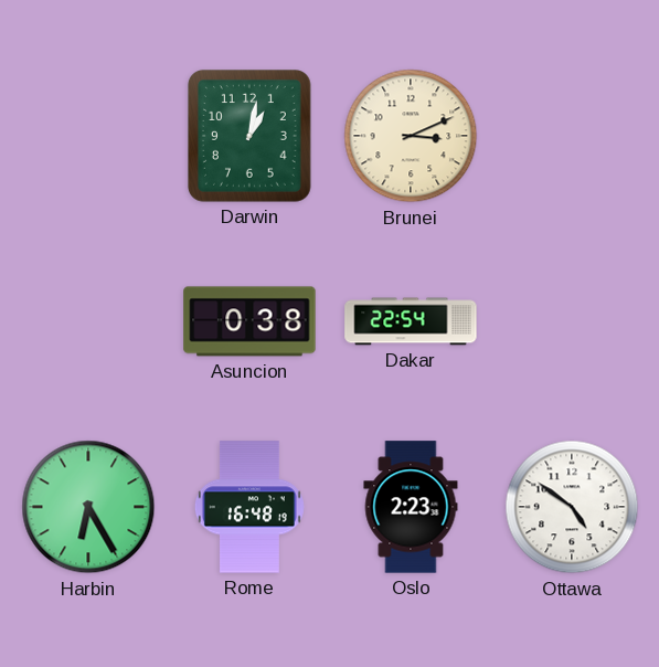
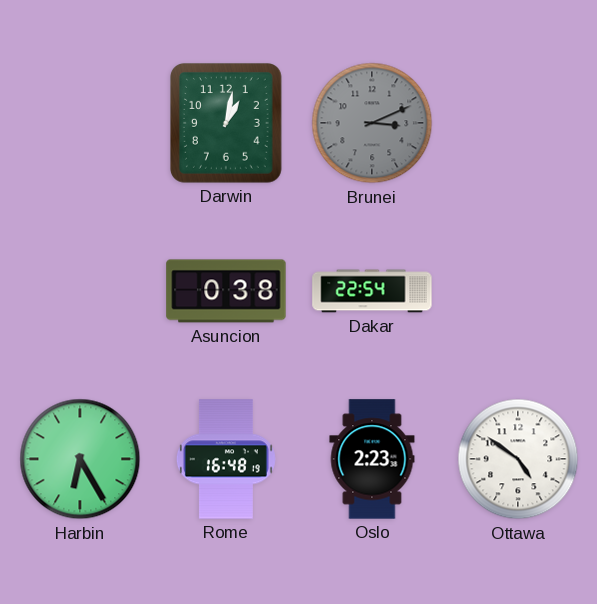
Brunei dial: cream -> grey (372, 123)
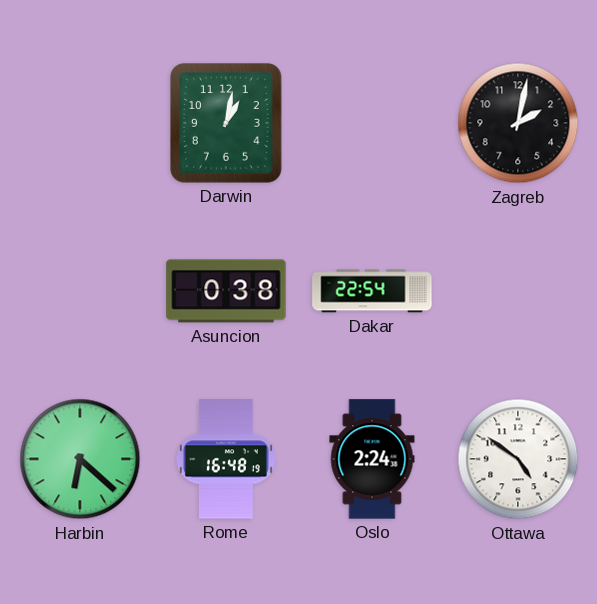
Brunei: 3:11 -> none (372, 123)
Zagreb: none -> 2:02 (518, 123)
Harbin: 6:25 -> 6:22 (80, 459)
Oslo: 2:23 -> 2:24 (372, 459)
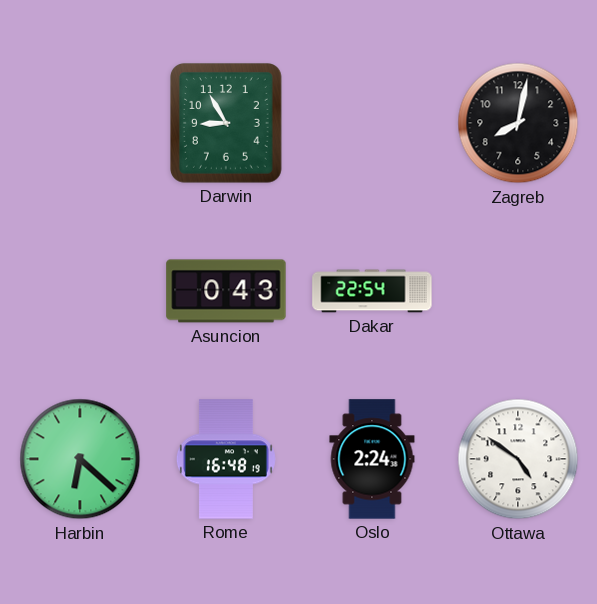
Darwin: 1:02 -> 8:55 (227, 124)
Zagreb: 2:02 -> 8:02 (518, 123)
Asuncion: 0:38 -> 0:43 (226, 291)
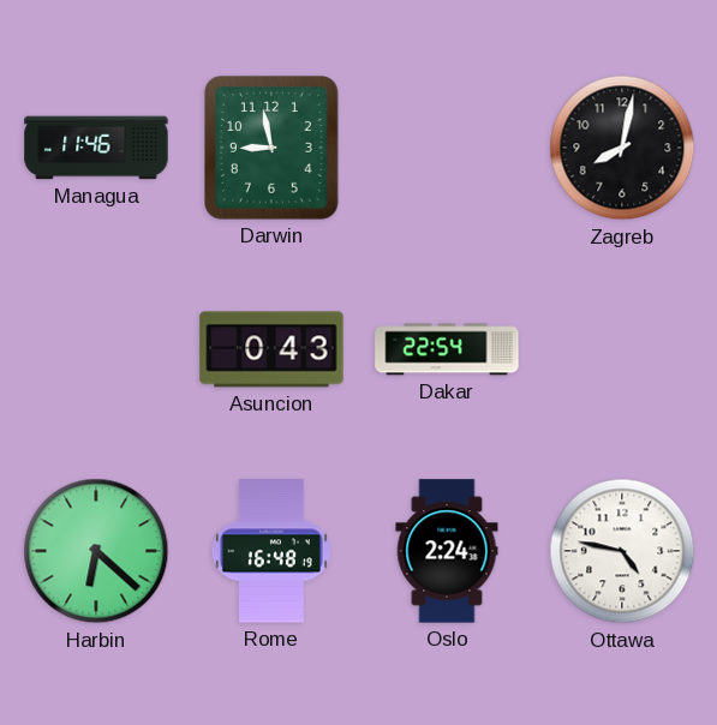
Managua: none -> 11:46 (96, 148)
Darwin: 8:55 -> 8:58 (273, 149)
Ottawa: 4:51 -> 4:47 (622, 551)
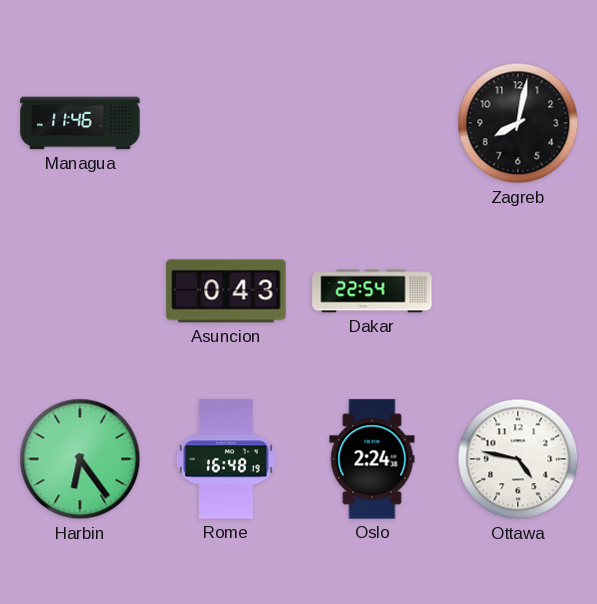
Darwin: 8:58 -> none (273, 149)
Harbin: 6:22 -> 6:24 (80, 459)
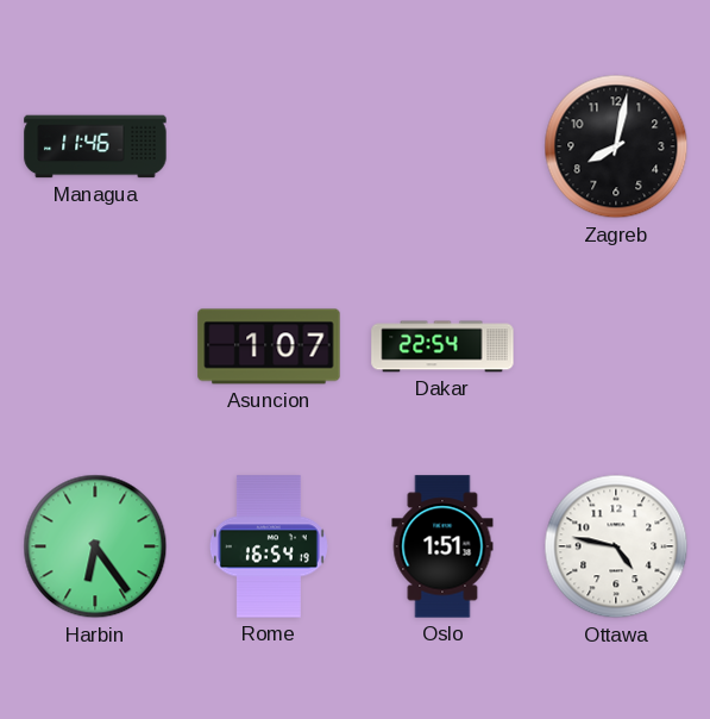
Asuncion: 0:43 -> 1:07 (269, 346)
Rome: 16:48 -> 16:54 (269, 546)
Oslo: 2:24 -> 1:51 (442, 546)
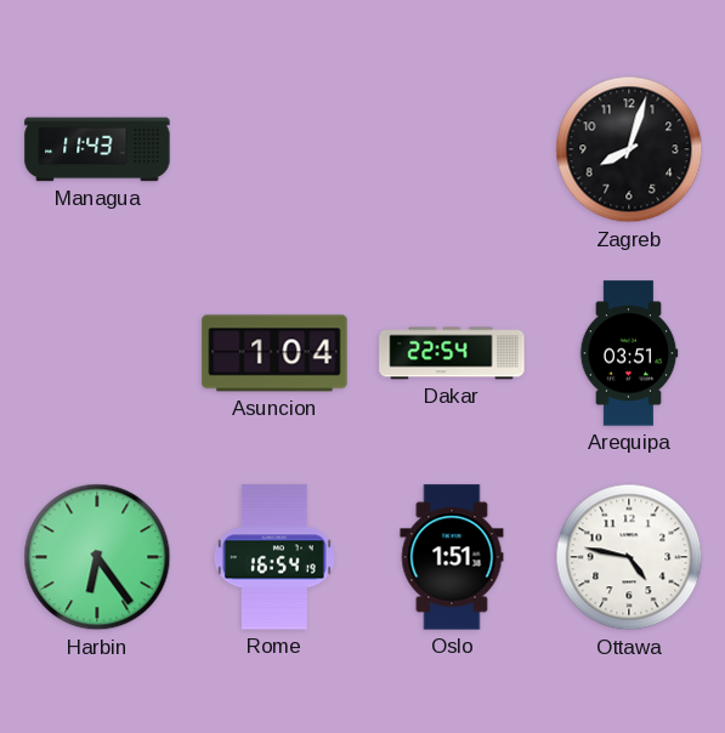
Managua: 11:46 -> 11:43 (97, 149)
Zagreb: 8:02 -> 8:03 (629, 149)
Asuncion: 1:07 -> 1:04 (274, 353)
Arequipa: none -> 03:51 (629, 353)
